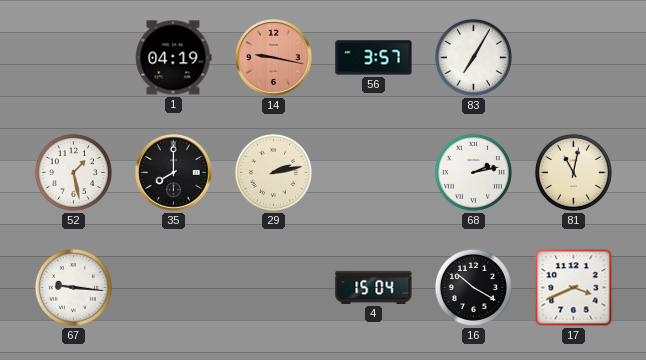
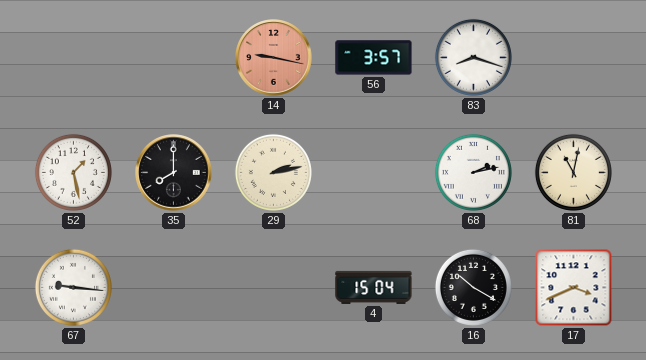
1: 04:19 -> none (173, 58)
83: 7:05 -> 8:18 (473, 57)
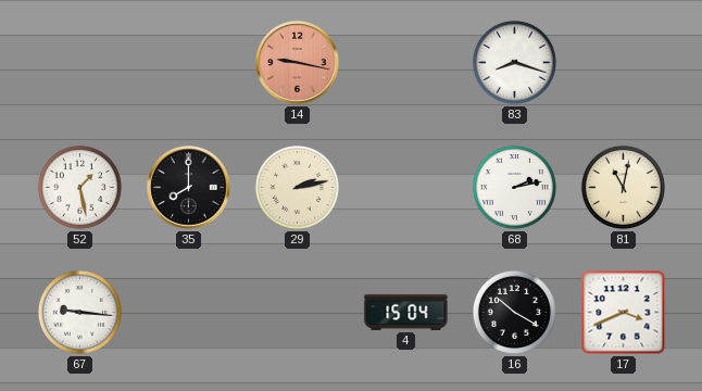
56: 3:57 -> none (374, 58)
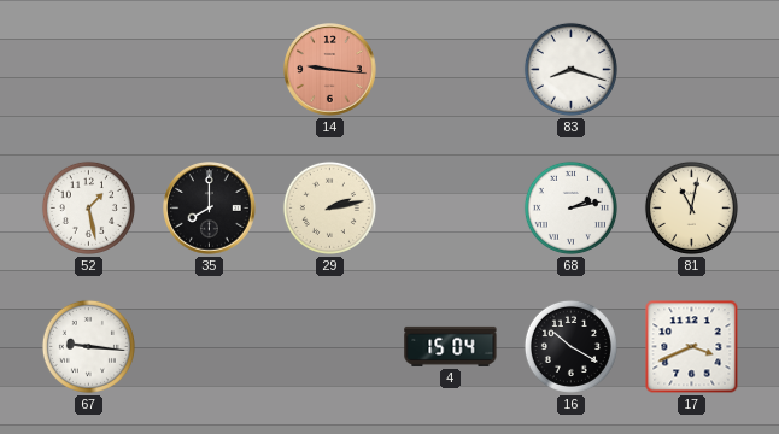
14: 9:17 -> 9:16 (330, 70)
